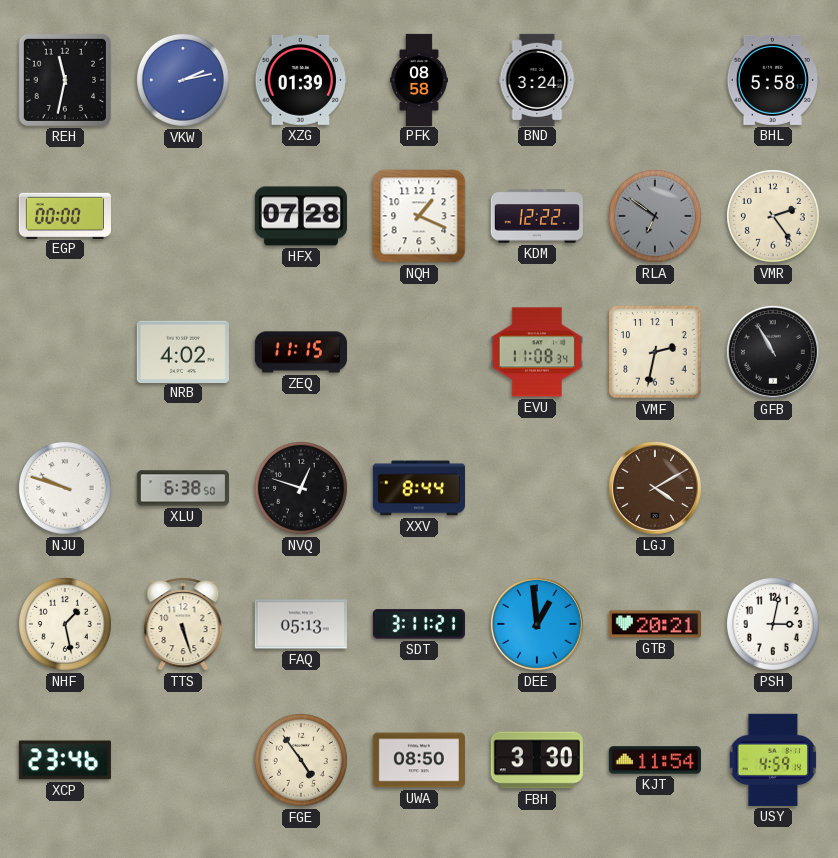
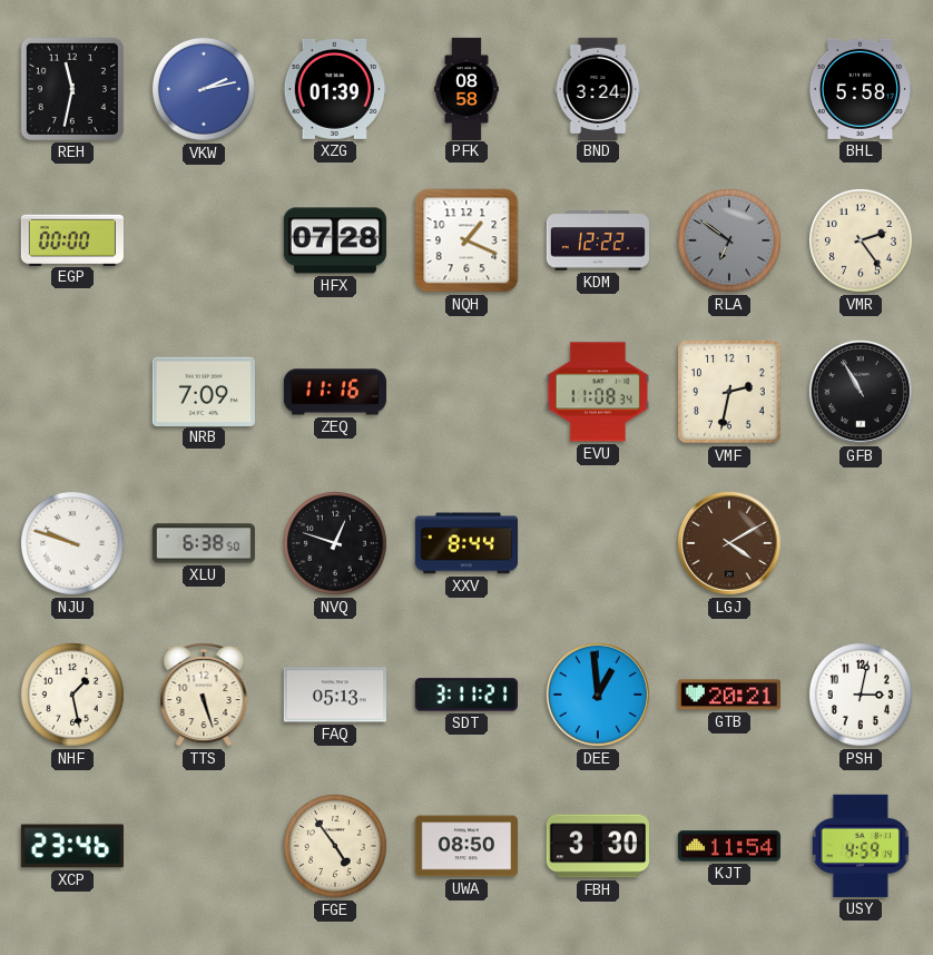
NRB: 4:02 -> 7:09 (204, 391)
ZEQ: 11:15 -> 11:16 (334, 392)
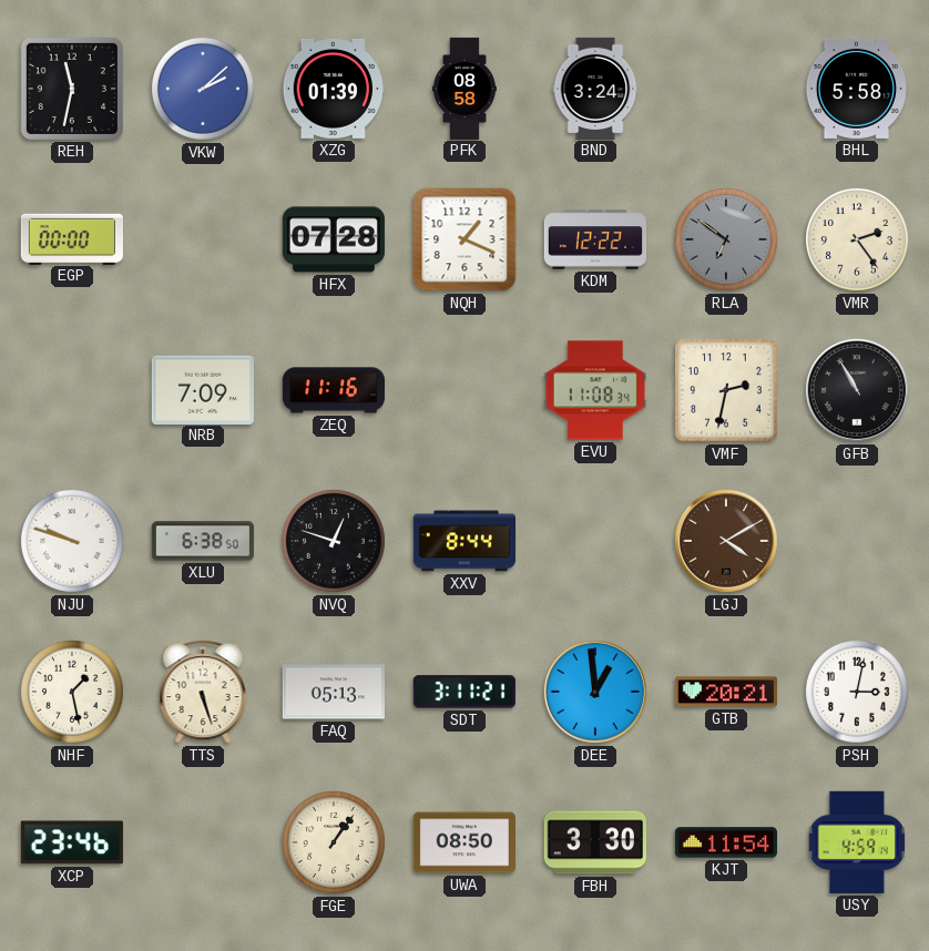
VKW: 2:13 -> 2:08 (203, 89)
FGE: 4:54 -> 1:06 (334, 842)
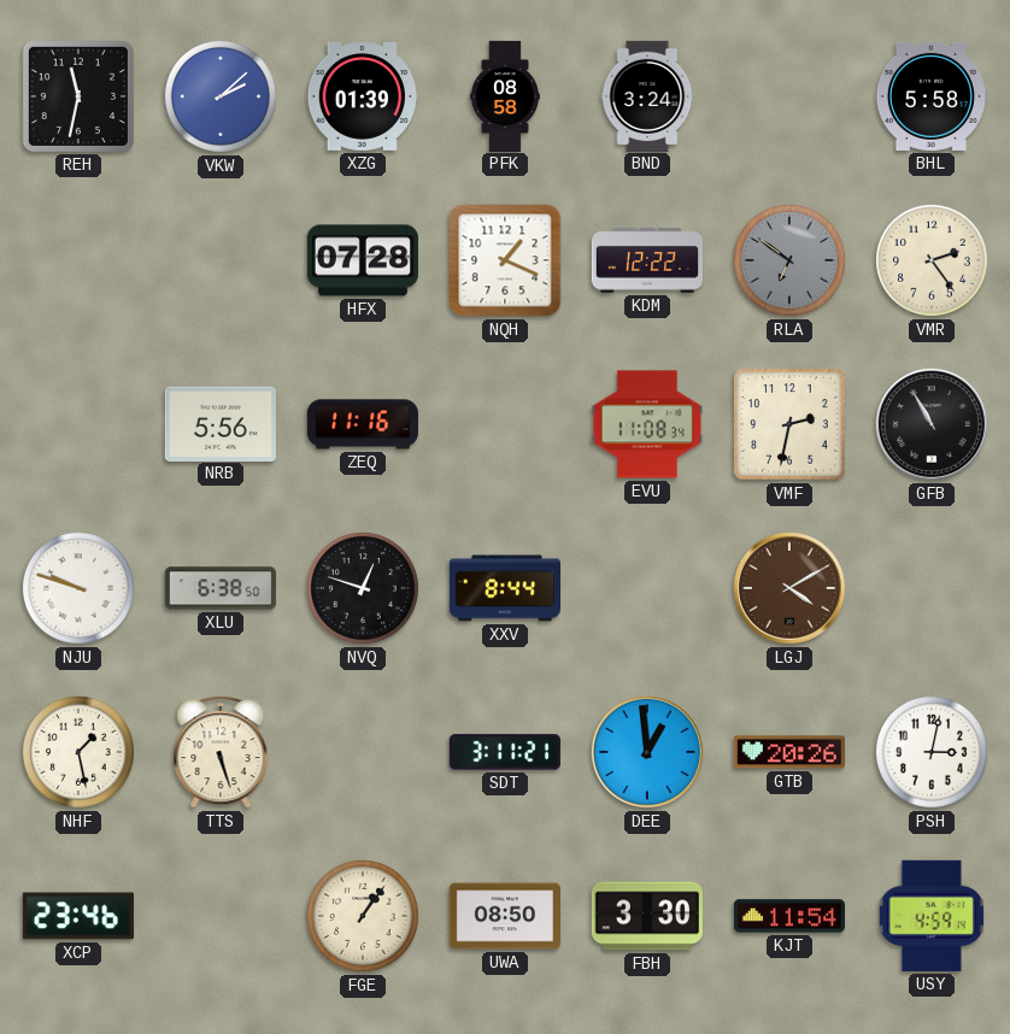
EGP: 00:00 -> none (72, 238)
NRB: 7:09 -> 5:56 (221, 423)
FAQ: 05:13 -> none (334, 692)
GTB: 20:21 -> 20:26 (789, 752)
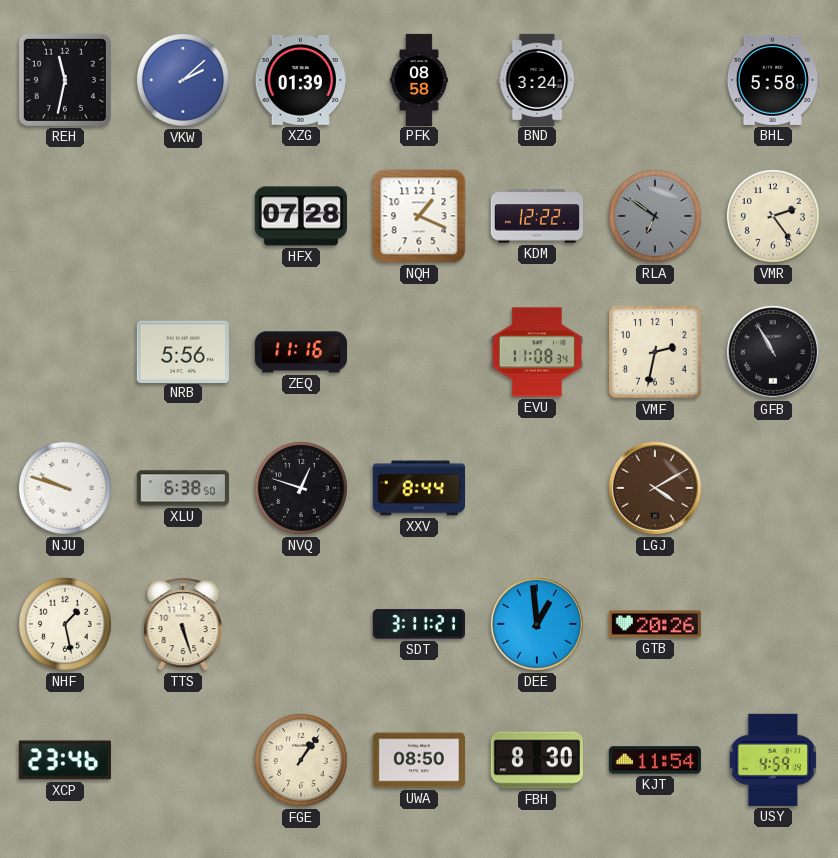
PSH: 3:02 -> none (932, 752)
FBH: 3:30 -> 8:30 (537, 760)
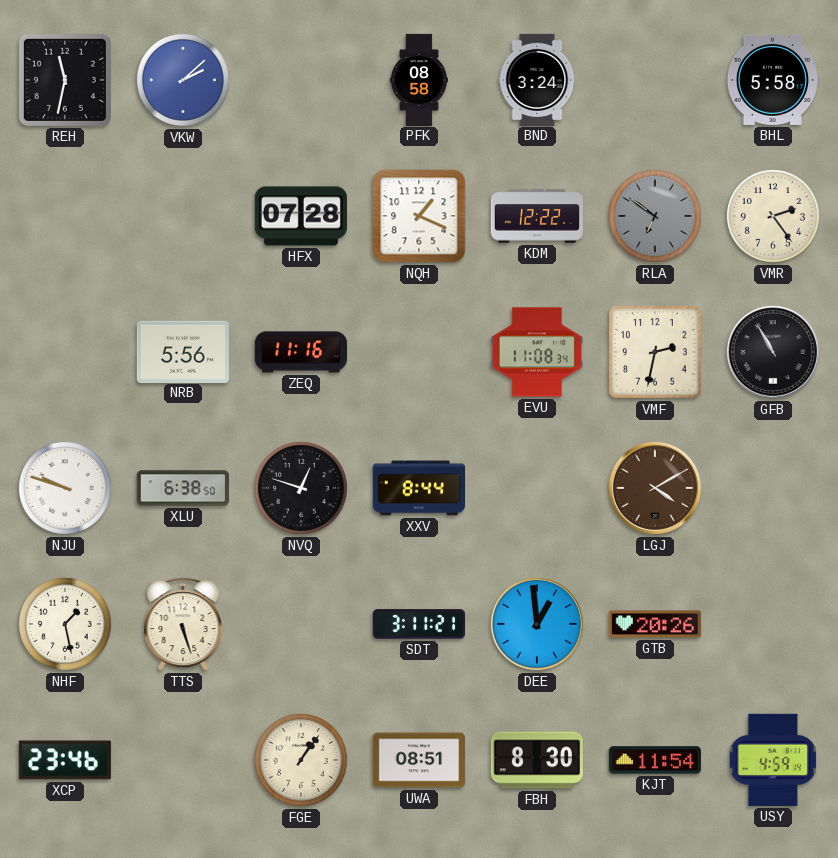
XZG: 01:39 -> none (301, 80)
UWA: 08:50 -> 08:51 (419, 760)
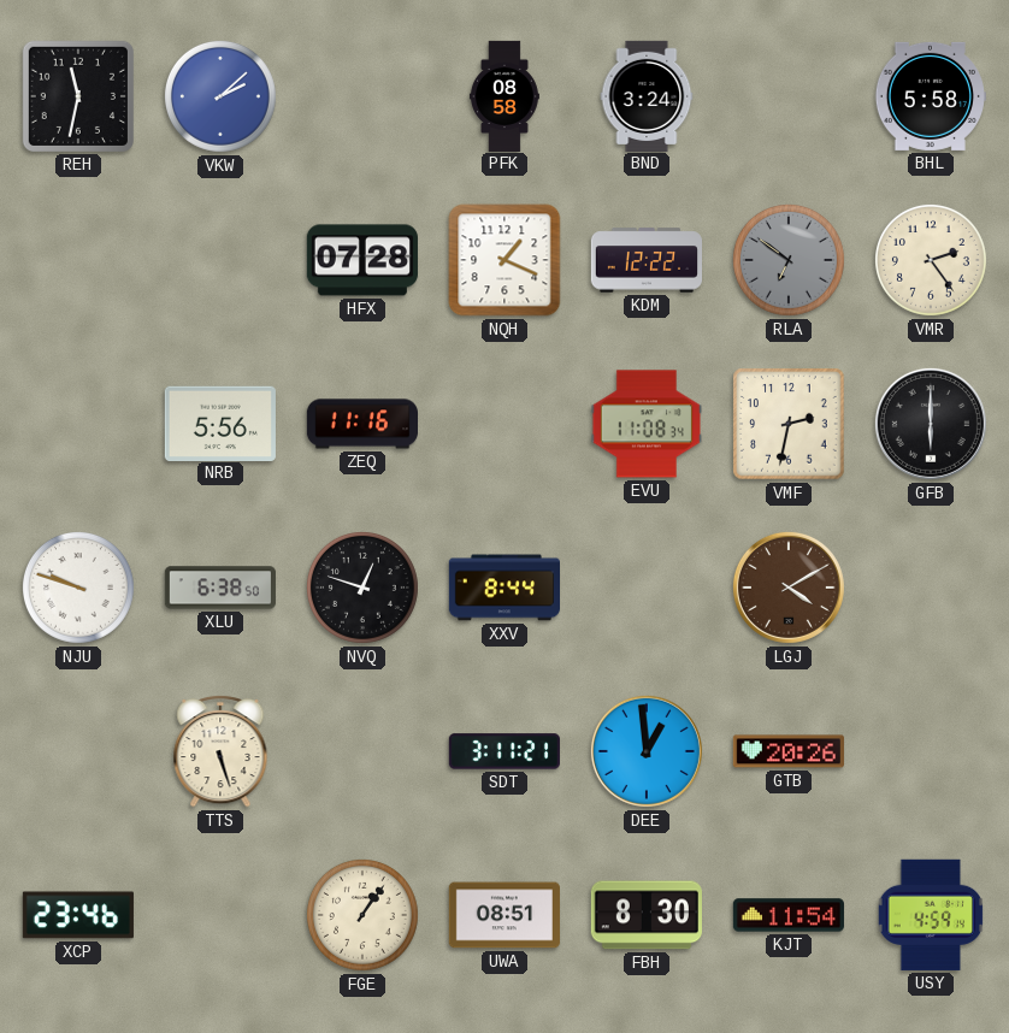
GFB: 10:55 -> 6:00 (931, 424)
NHF: 1:28 -> none (65, 624)
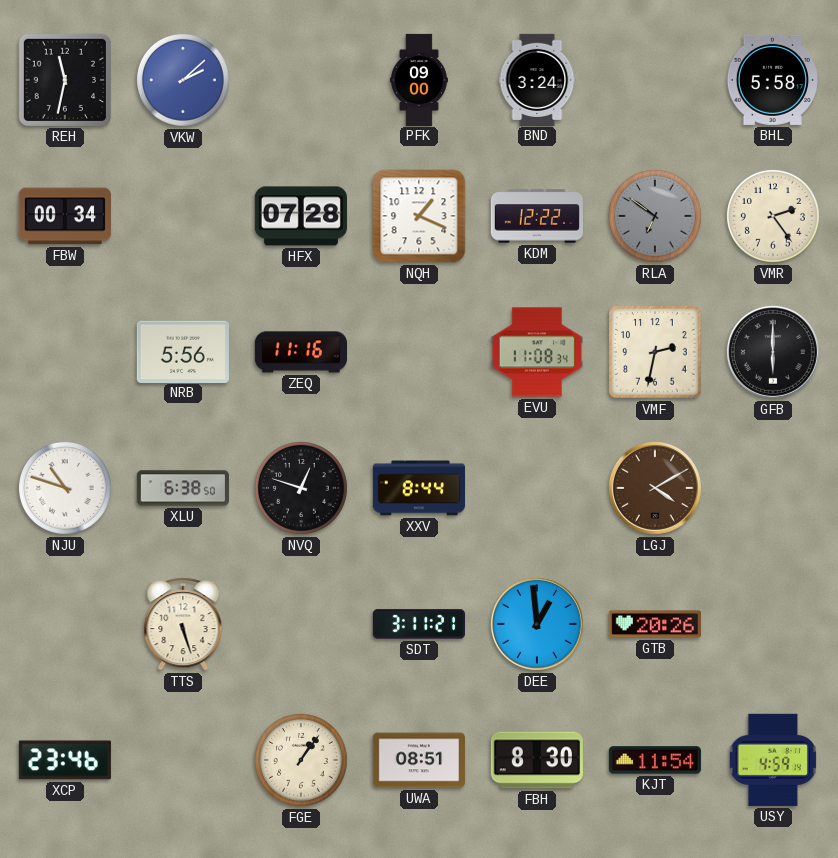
PFK: 08:58 -> 09:00 (419, 79)
FBW: none -> 00:34 (65, 216)
NJU: 9:48 -> 10:48 (65, 488)
